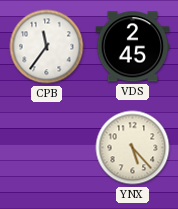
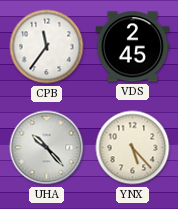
UHA: none -> 10:23 (47, 148)
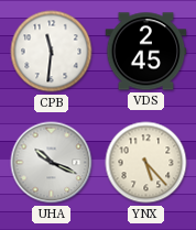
CPB: 11:36 -> 11:31 (52, 52)
UHA: 10:23 -> 10:19 (52, 163)
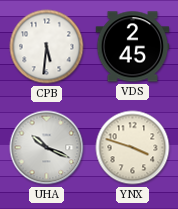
CPB: 11:31 -> 5:31 (47, 47)
YNX: 5:23 -> 3:48 (133, 148)
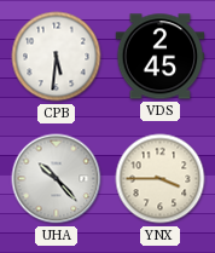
UHA: 10:19 -> 10:23 (57, 179)
YNX: 3:48 -> 3:45 (161, 179)
